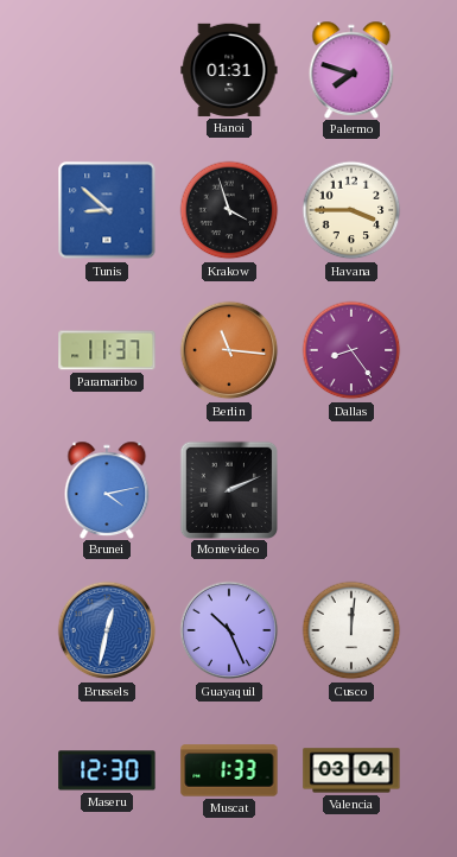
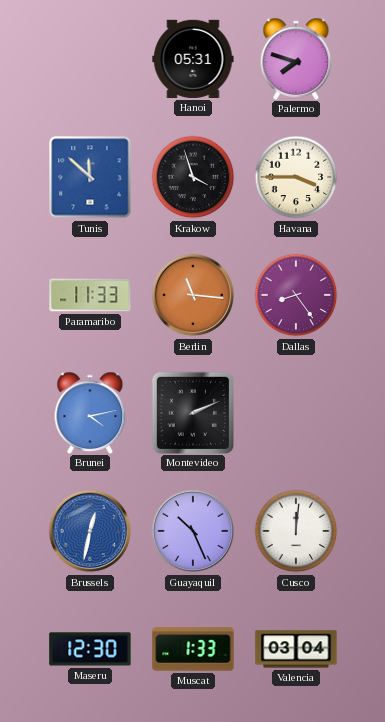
Hanoi: 01:31 -> 05:31 (193, 59)
Tunis: 8:52 -> 11:52 (90, 177)
Paramaribo: 11:37 -> 11:33 (90, 295)
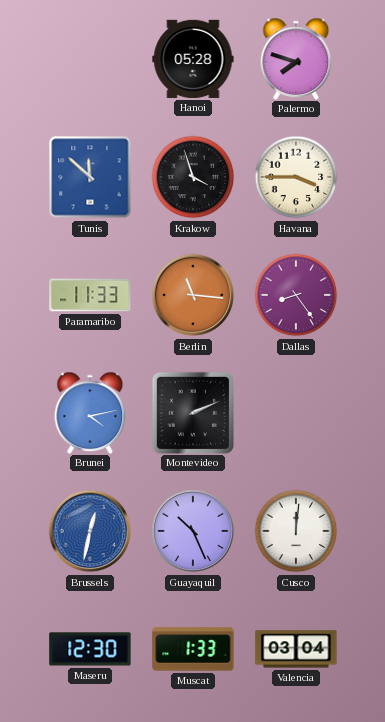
Hanoi: 05:31 -> 05:28 (193, 59)
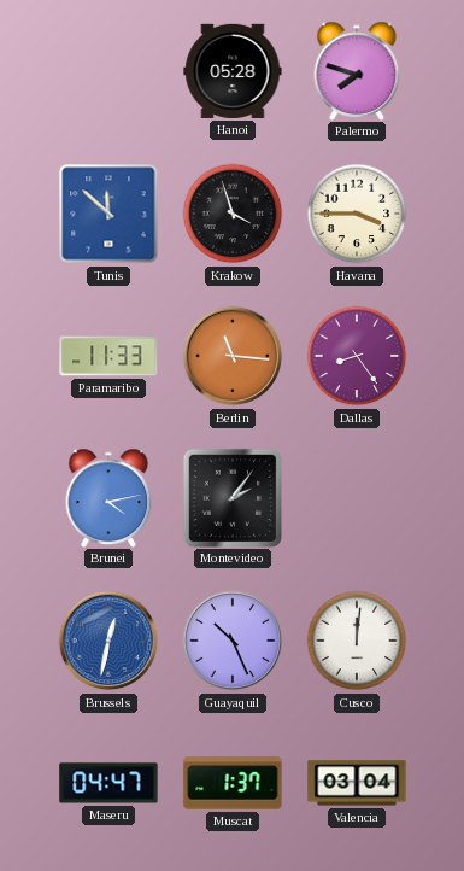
Montevideo: 2:11 -> 2:06 (231, 497)
Maseru: 12:30 -> 04:47 (108, 783)
Muscat: 1:33 -> 1:37 (233, 783)
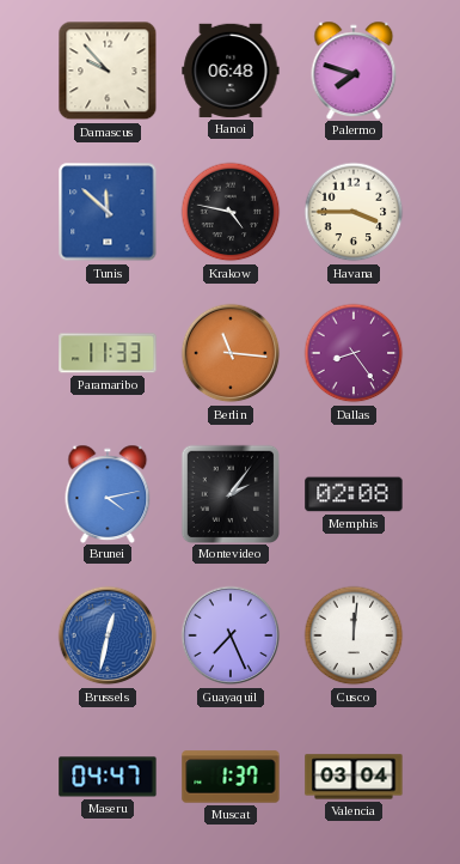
Damascus: none -> 9:53 (108, 71)
Hanoi: 05:28 -> 06:48 (231, 71)
Krakow: 3:57 -> 4:47 (231, 212)
Memphis: none -> 02:08 (354, 494)
Guayaquil: 10:26 -> 7:26 (231, 635)
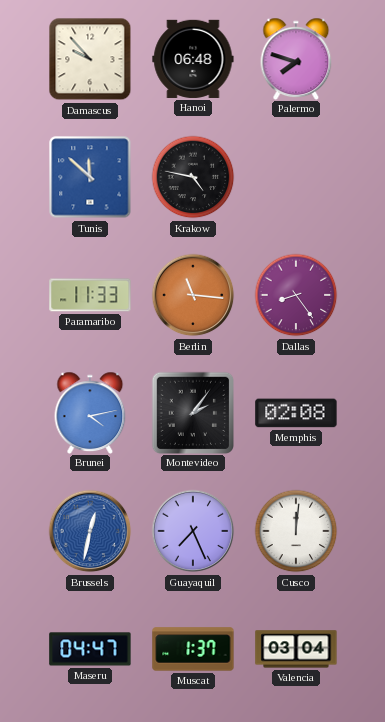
Havana: 3:45 -> none (354, 212)
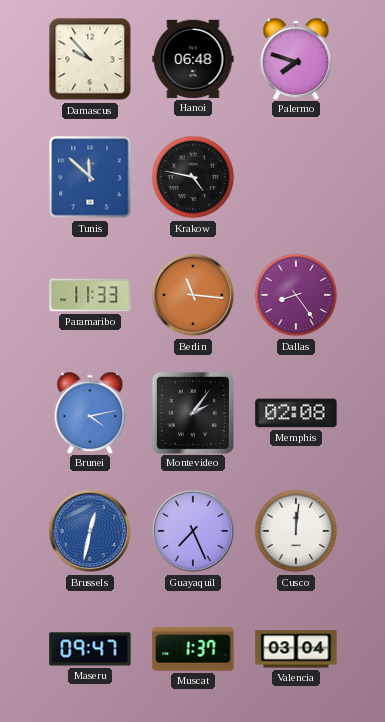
Maseru: 04:47 -> 09:47 (90, 649)
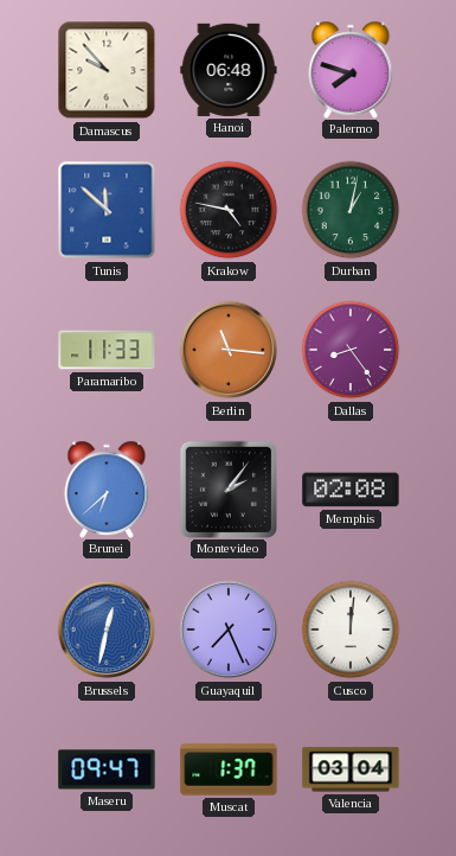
Durban: none -> 1:02 (351, 210)
Brunei: 4:13 -> 6:38 (107, 488)
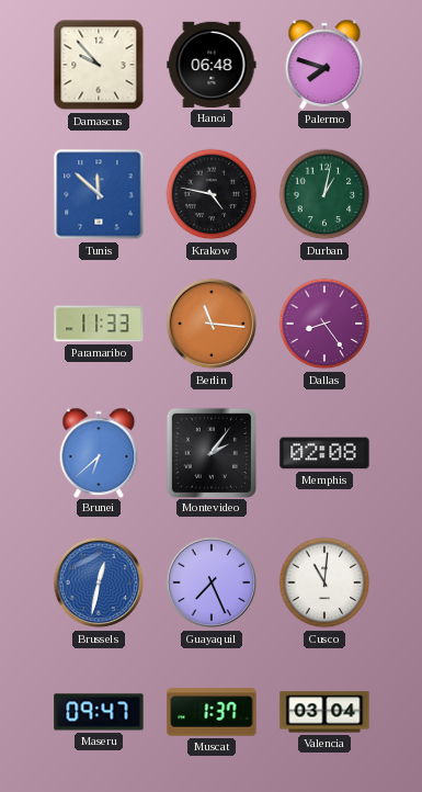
Cusco: 12:01 -> 11:01 (324, 582)
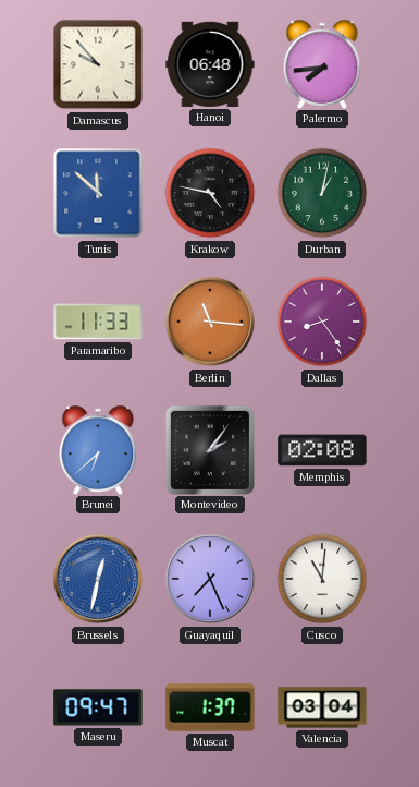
Palermo: 7:48 -> 7:44 (322, 63)
